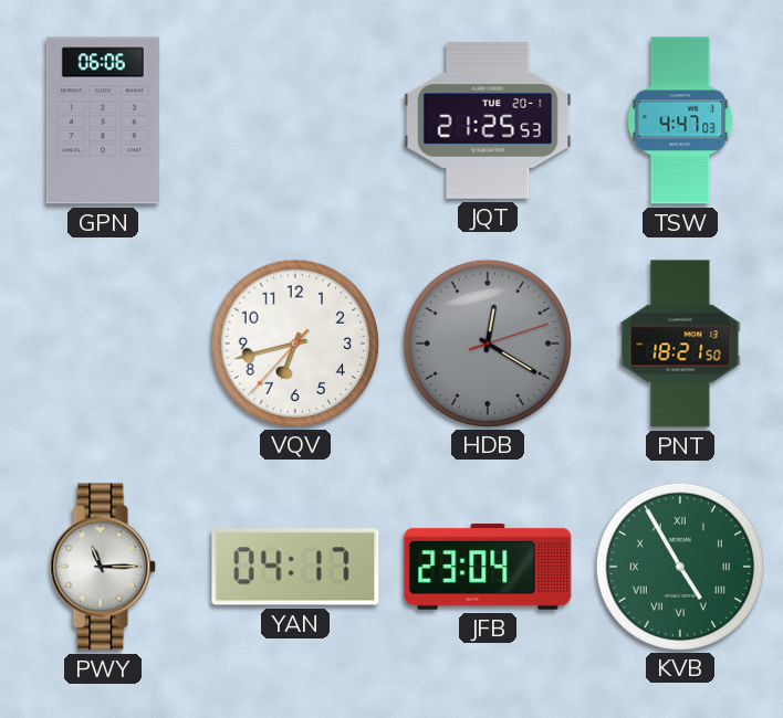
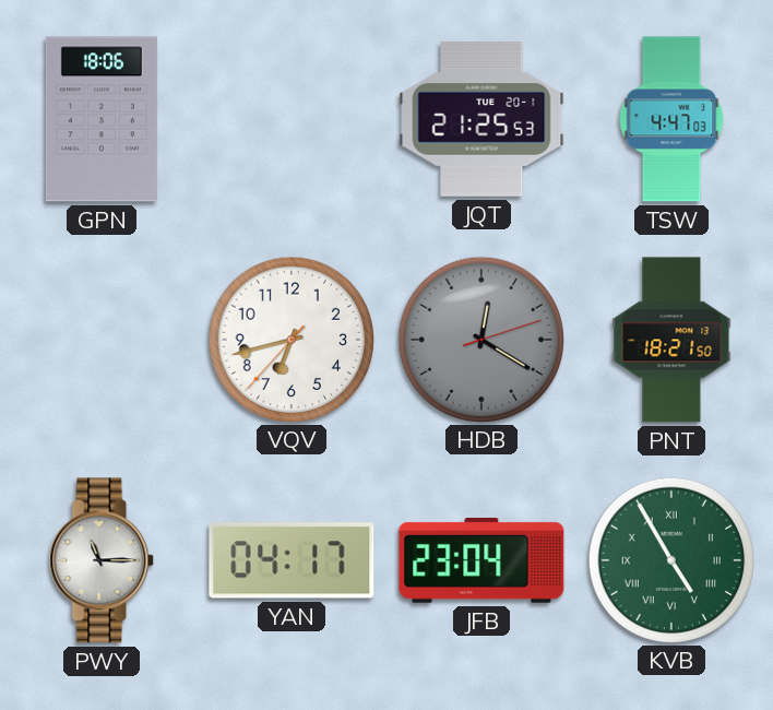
GPN: 06:06 -> 18:06 (102, 119)
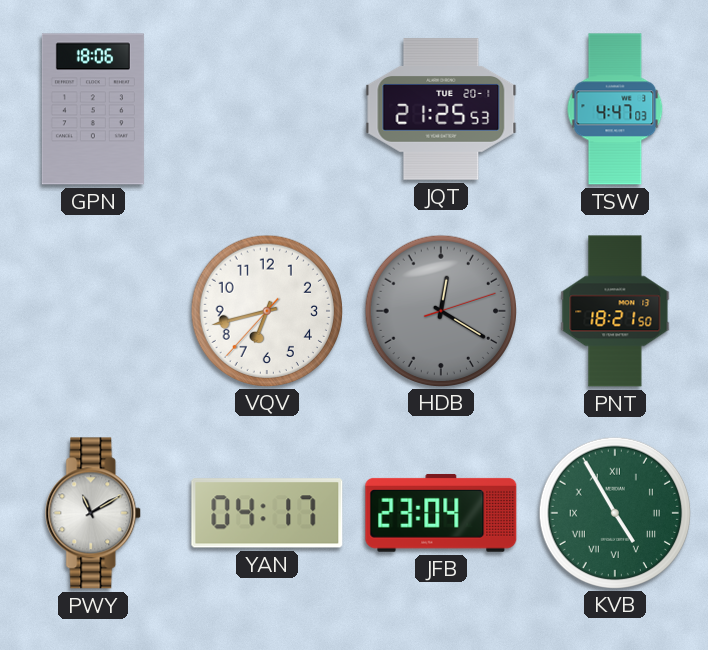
PWY: 11:15 -> 11:10 (94, 513)
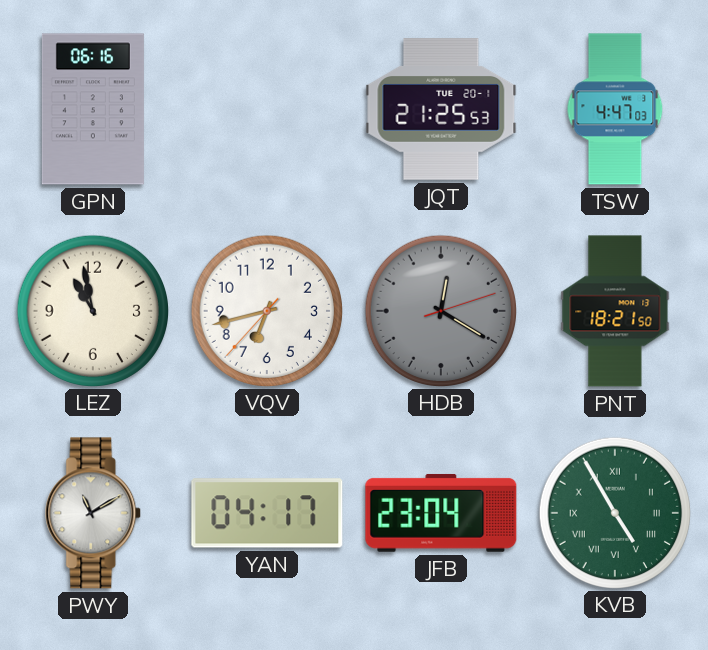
GPN: 18:06 -> 06:16 (93, 109)
LEZ: none -> 10:58 (92, 310)
